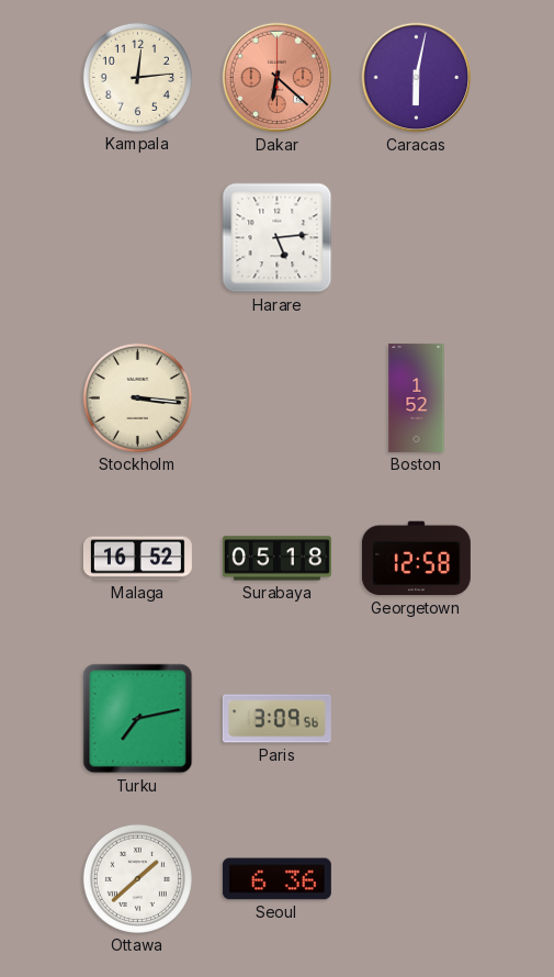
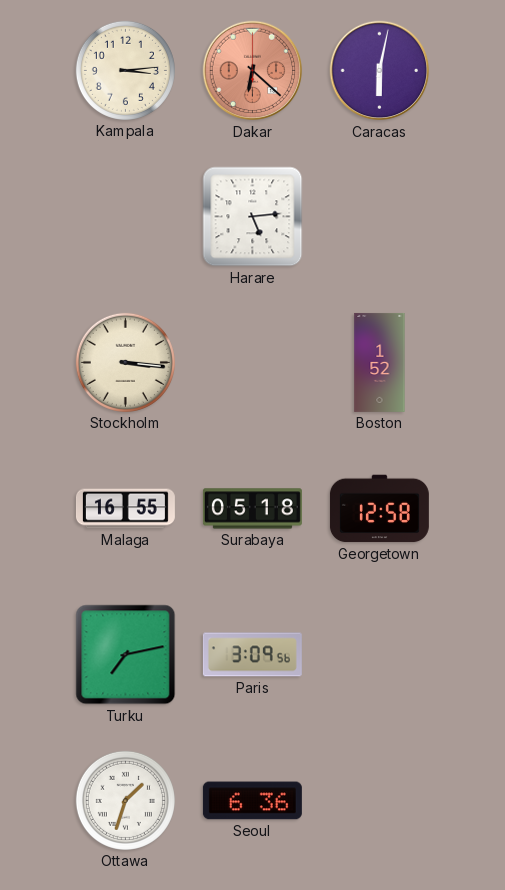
Kampala: 12:14 -> 3:14 (125, 70)
Malaga: 16:52 -> 16:55 (125, 509)
Ottawa: 1:38 -> 1:33 (125, 800)
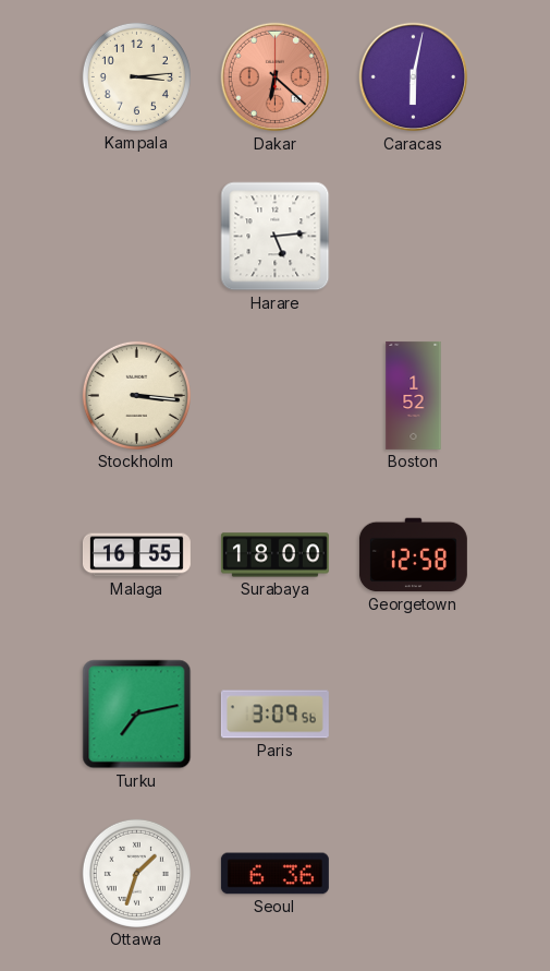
Surabaya: 05:18 -> 18:00 (274, 555)
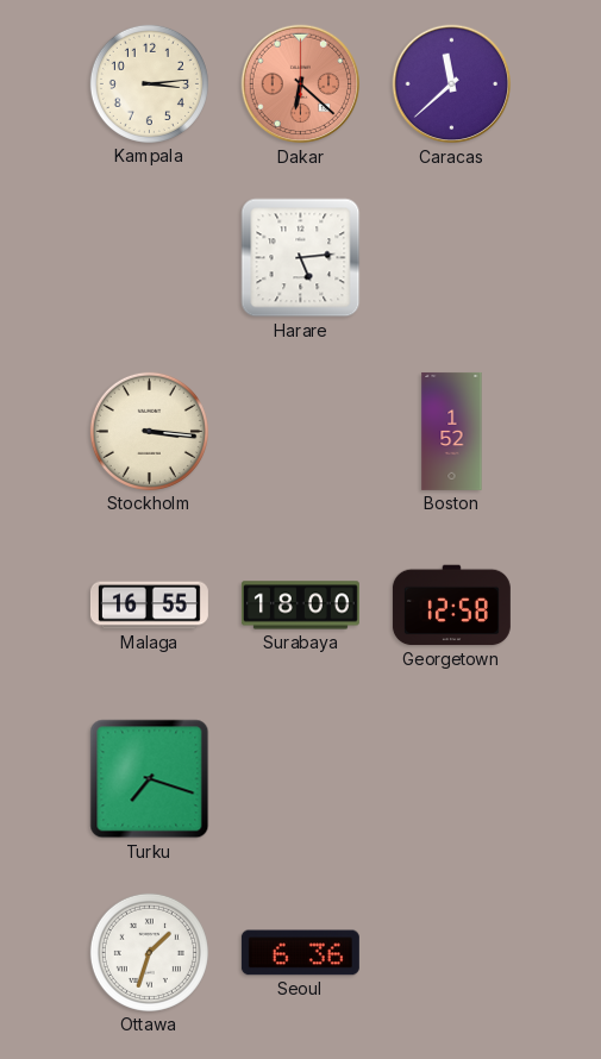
Caracas: 6:02 -> 11:38 (452, 84)
Turku: 7:13 -> 7:18 (150, 779)
Paris: 3:09 -> none (274, 715)
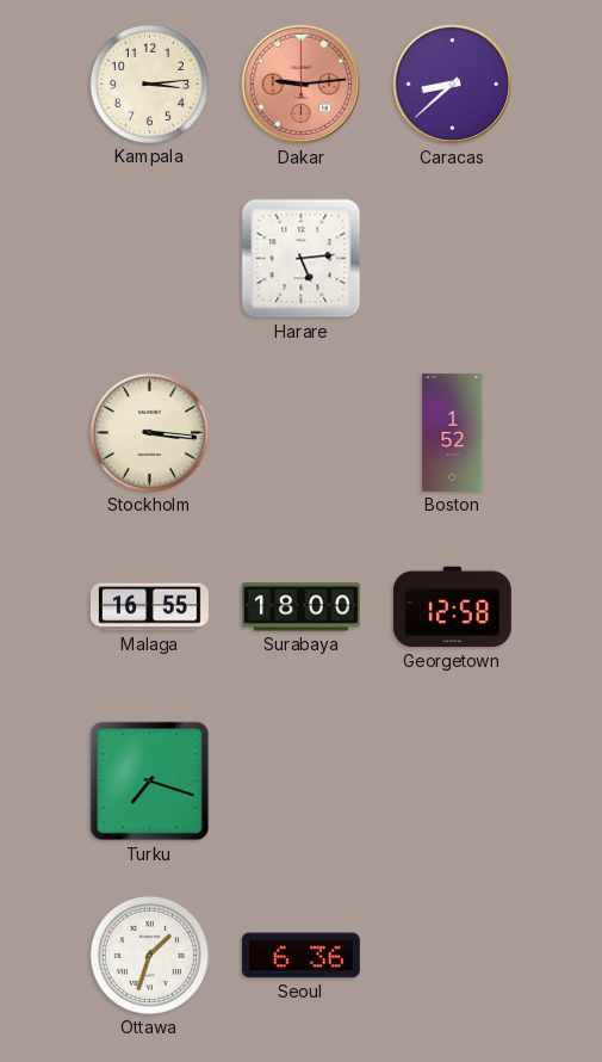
Dakar: 6:22 -> 9:14 (302, 85)
Caracas: 11:38 -> 8:38 (453, 85)
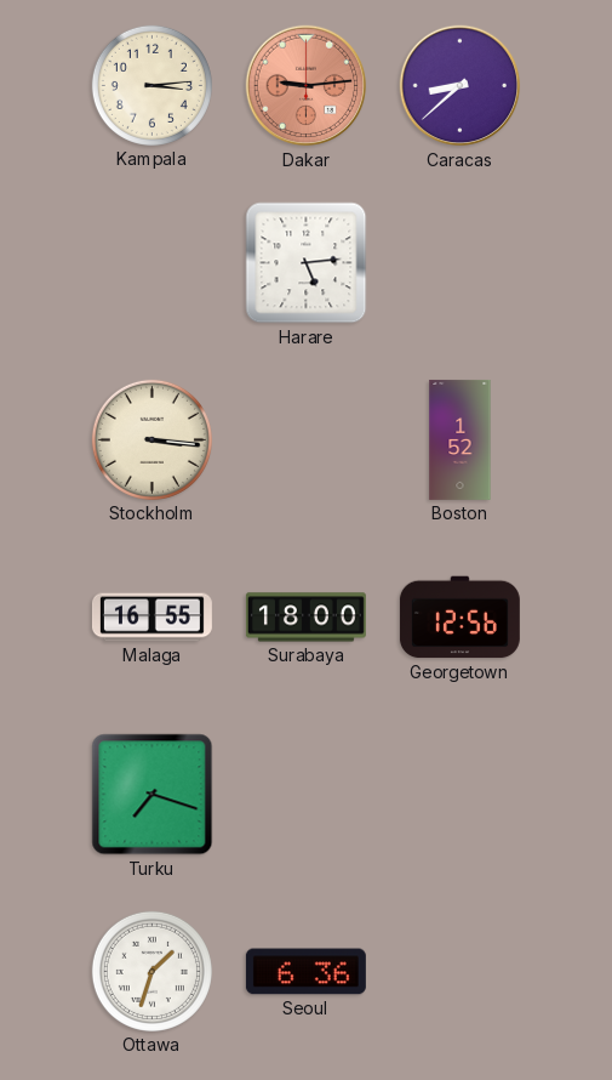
Georgetown: 12:58 -> 12:56 (459, 618)
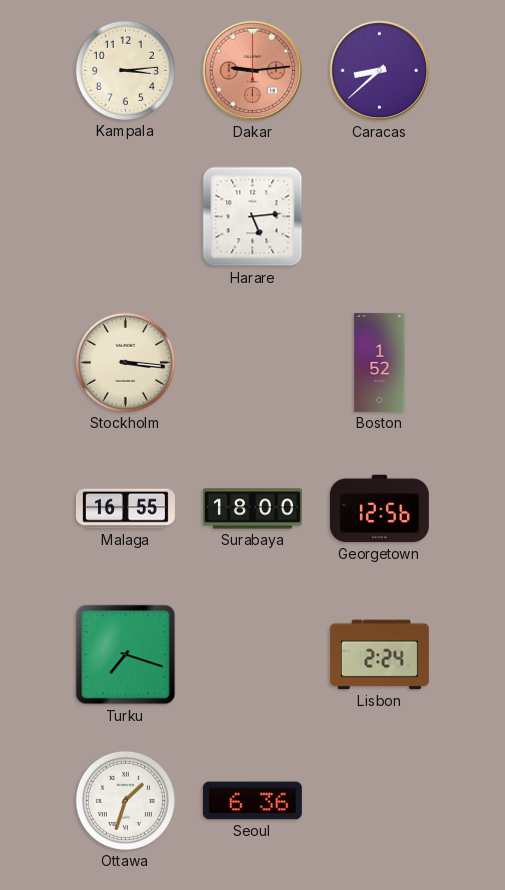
Lisbon: none -> 2:24 (379, 655)
